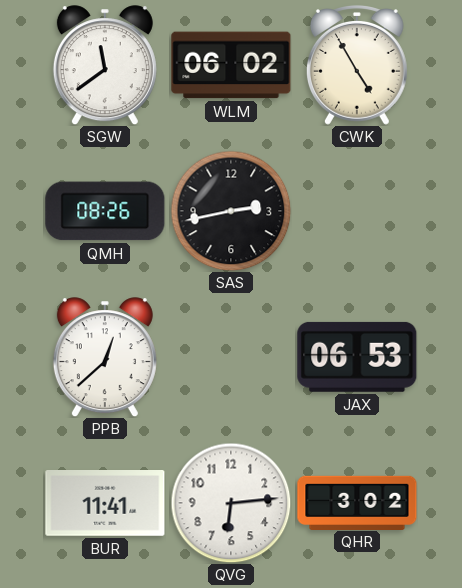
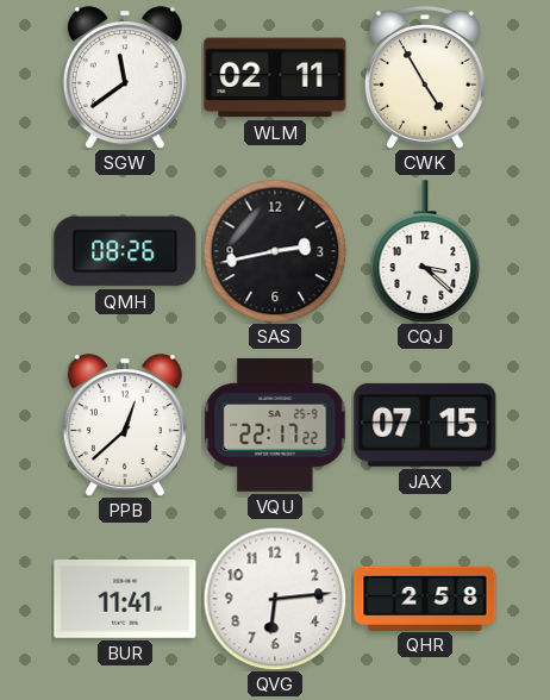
WLM: 06:02 -> 02:11 (275, 77)
CQJ: none -> 3:22 (425, 251)
VQU: none -> 22:17 (275, 425)
JAX: 06:53 -> 07:15 (425, 425)
QHR: 3:02 -> 2:58 (425, 598)
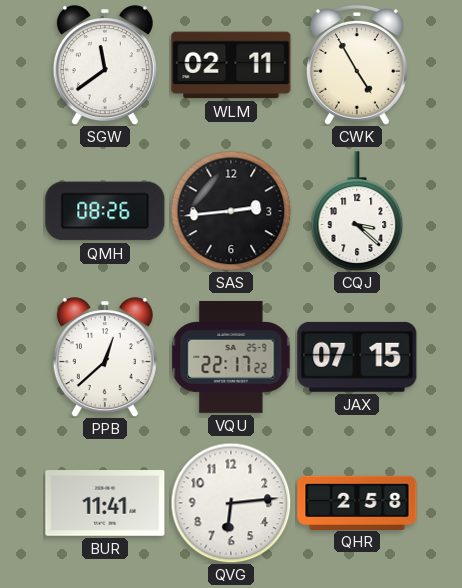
SAS: 2:43 -> 2:44 (231, 211)
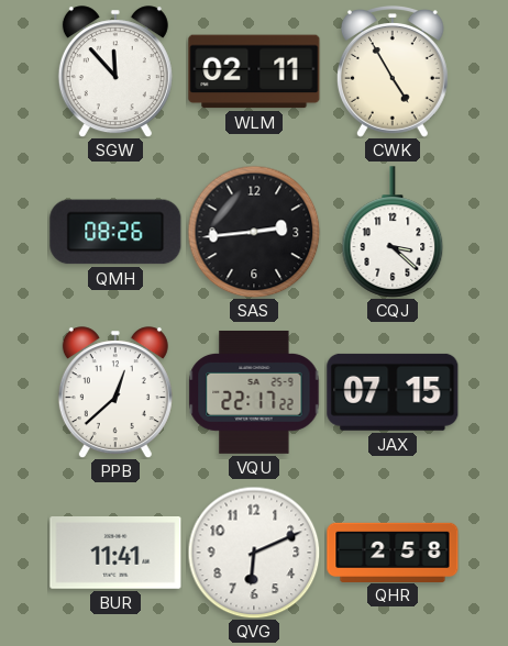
SGW: 11:39 -> 11:53 (115, 71)
QVG: 6:14 -> 6:11 (254, 553)
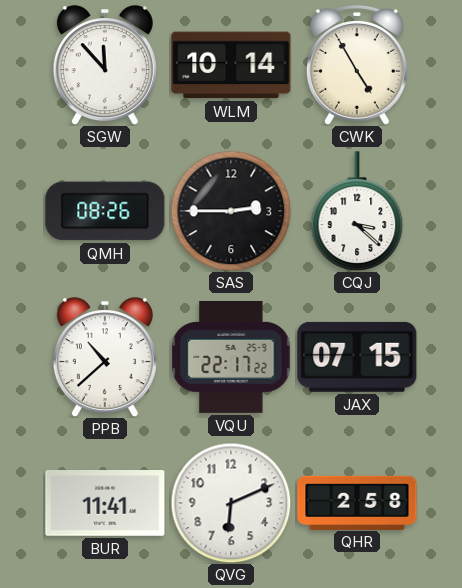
WLM: 02:11 -> 10:14 (231, 65)
SAS: 2:44 -> 2:45 (231, 211)
PPB: 12:38 -> 10:38 (105, 357)
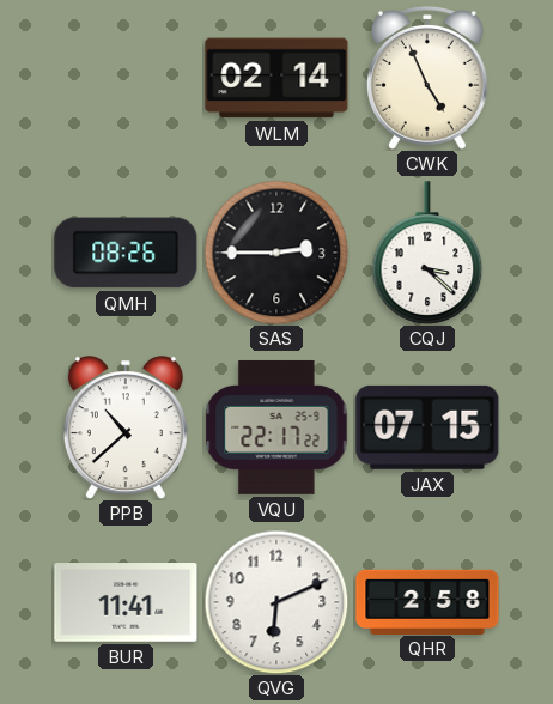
SGW: 11:53 -> none (105, 65)
WLM: 10:14 -> 02:14 (276, 78)
CWK: 4:55 -> 4:56 (427, 79)
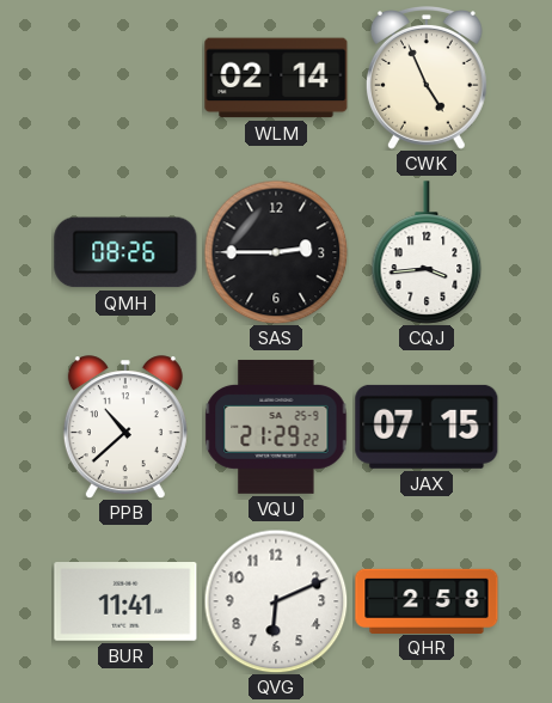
CQJ: 3:22 -> 3:44 (427, 252)
VQU: 22:17 -> 21:29 (276, 427)
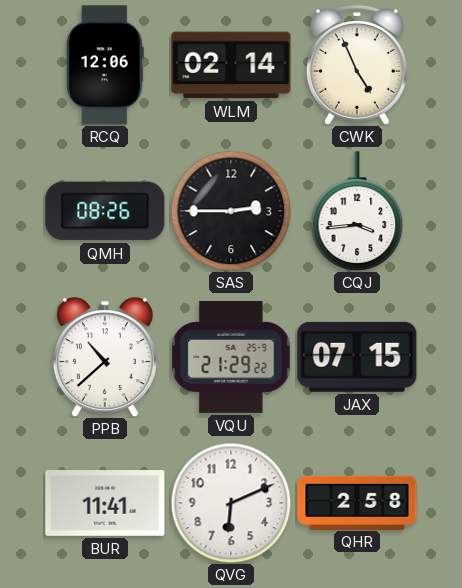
RCQ: none -> 12:06 (105, 65)
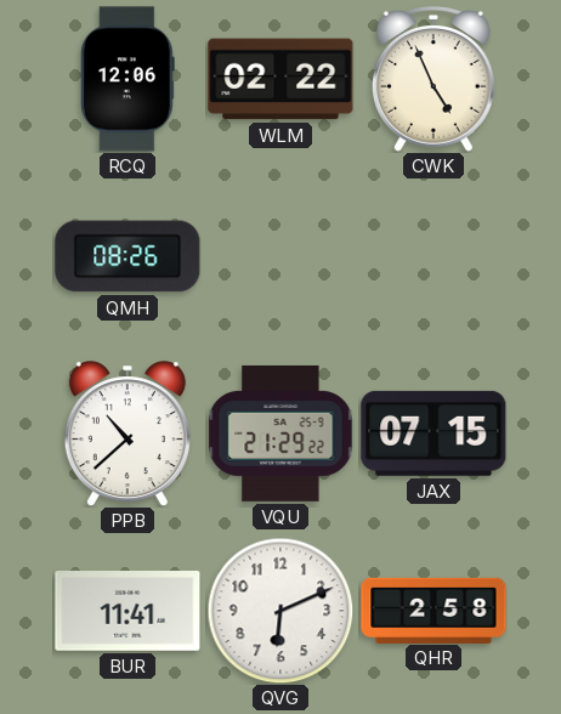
WLM: 02:14 -> 02:22 (280, 79)
SAS: 2:45 -> none (231, 211)
CQJ: 3:44 -> none (357, 211)
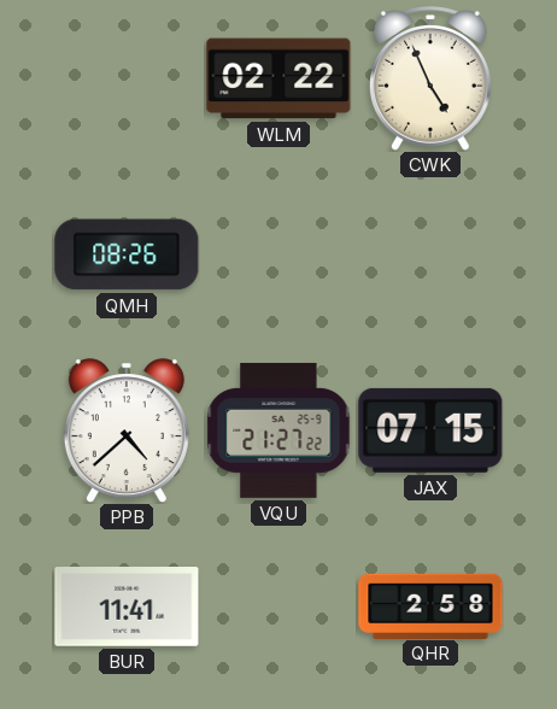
RCQ: 12:06 -> none (127, 79)
PPB: 10:38 -> 4:38 (127, 430)
VQU: 21:29 -> 21:27 (278, 430)
QVG: 6:11 -> none (280, 611)
